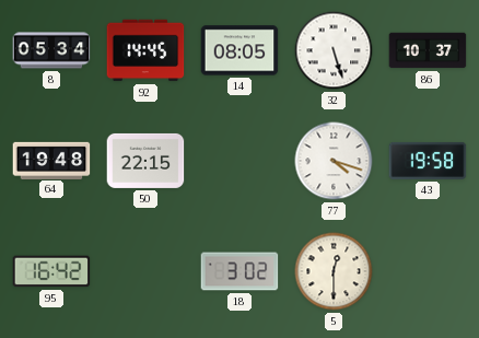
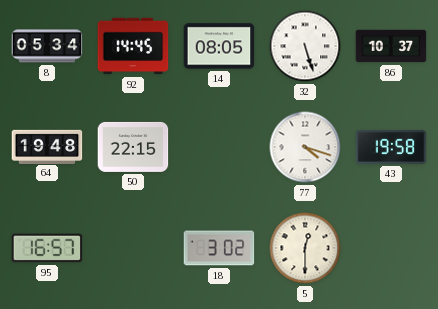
95: 16:42 -> 16:57 (47, 248)
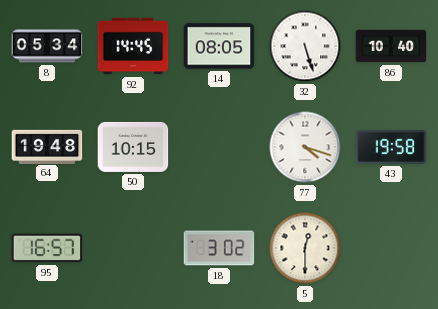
86: 10:37 -> 10:40 (391, 46)
50: 22:15 -> 10:15 (133, 147)
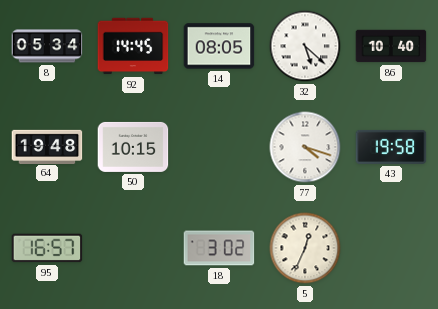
32: 5:27 -> 5:22 (305, 46)
5: 12:30 -> 12:34 (305, 248)
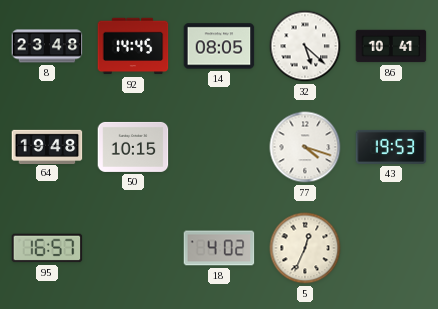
8: 05:34 -> 23:48 (47, 46)
86: 10:40 -> 10:41 (391, 46)
43: 19:58 -> 19:53 (391, 147)
18: 3:02 -> 4:02 (219, 248)
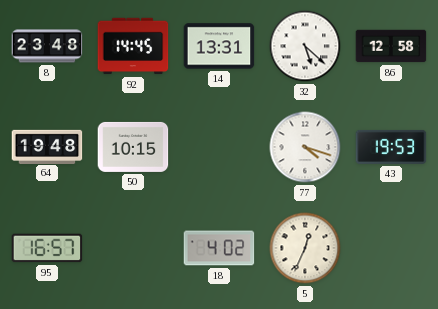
14: 08:05 -> 13:31 (219, 46)
86: 10:41 -> 12:58 (391, 46)
